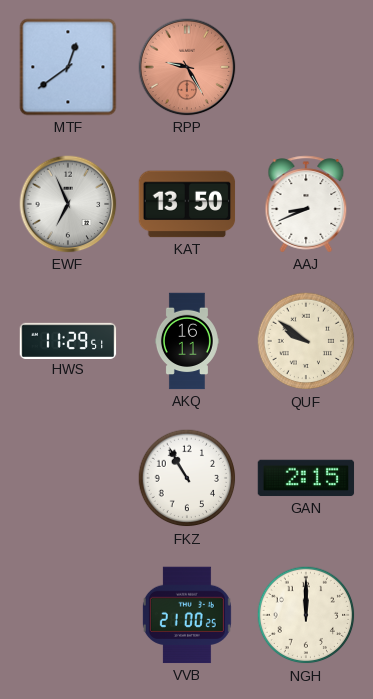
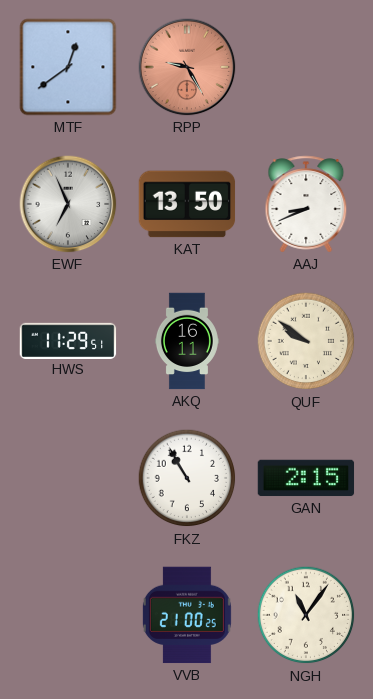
NGH: 12:00 -> 11:06 (306, 615)
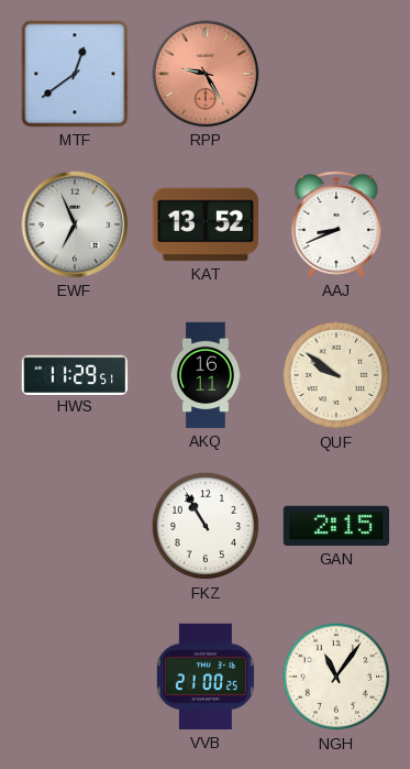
KAT: 13:50 -> 13:52 (206, 224)
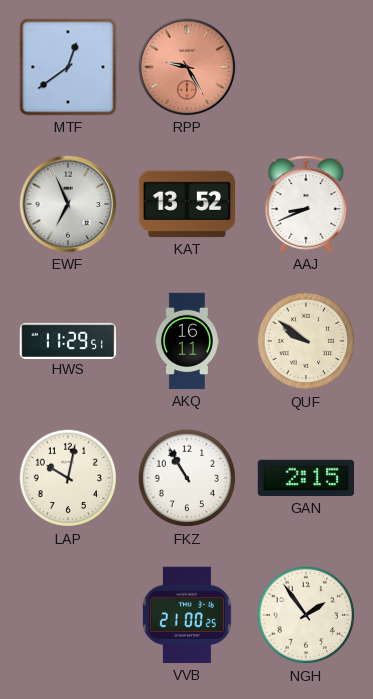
LAP: none -> 10:02 (68, 478)
NGH: 11:06 -> 1:54 (306, 615)
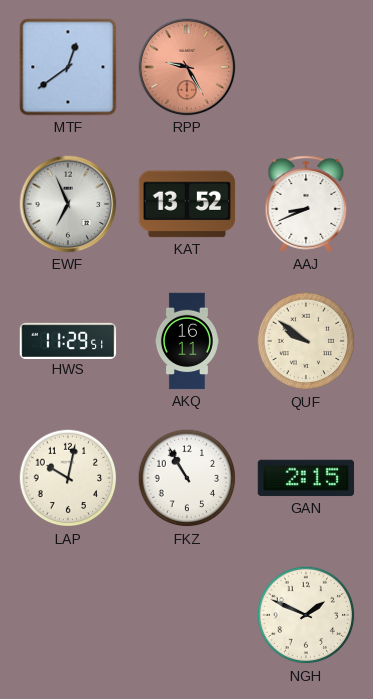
VVB: 21:00 -> none (187, 615)
NGH: 1:54 -> 1:49 (306, 615)
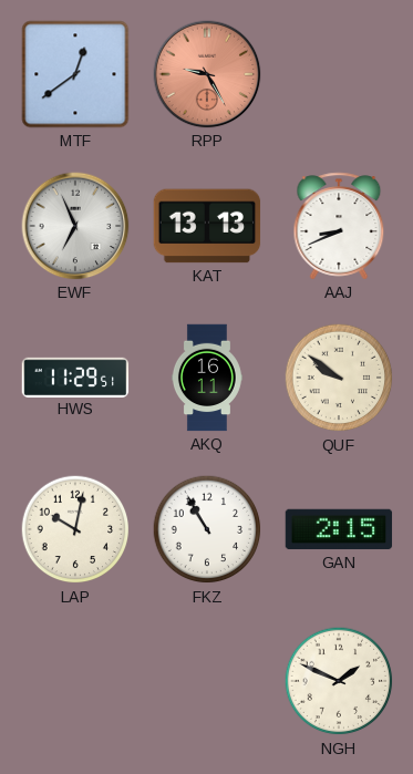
KAT: 13:52 -> 13:13 (207, 226)
